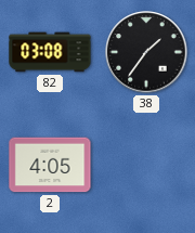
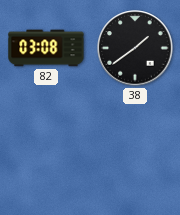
38: 1:36 -> 1:39 (135, 48)
2: 4:05 -> none (50, 165)
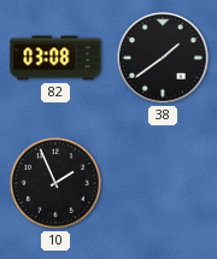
10: none -> 1:56 (55, 183)
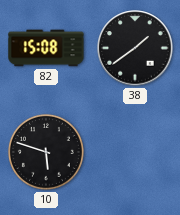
82: 03:08 -> 15:08 (46, 48)
10: 1:56 -> 5:48 (46, 152)
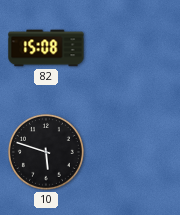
38: 1:39 -> none (135, 48)
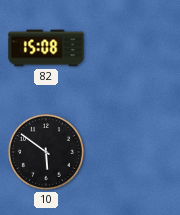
10: 5:48 -> 5:51 (46, 152)
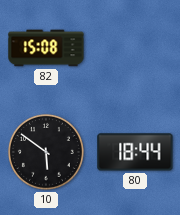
80: none -> 18:44 (135, 152)
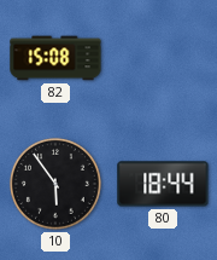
10: 5:51 -> 5:54 (55, 184)
